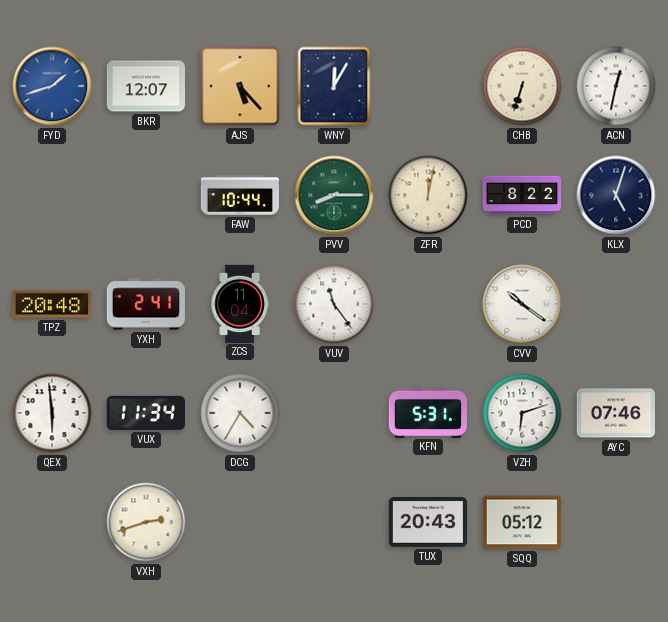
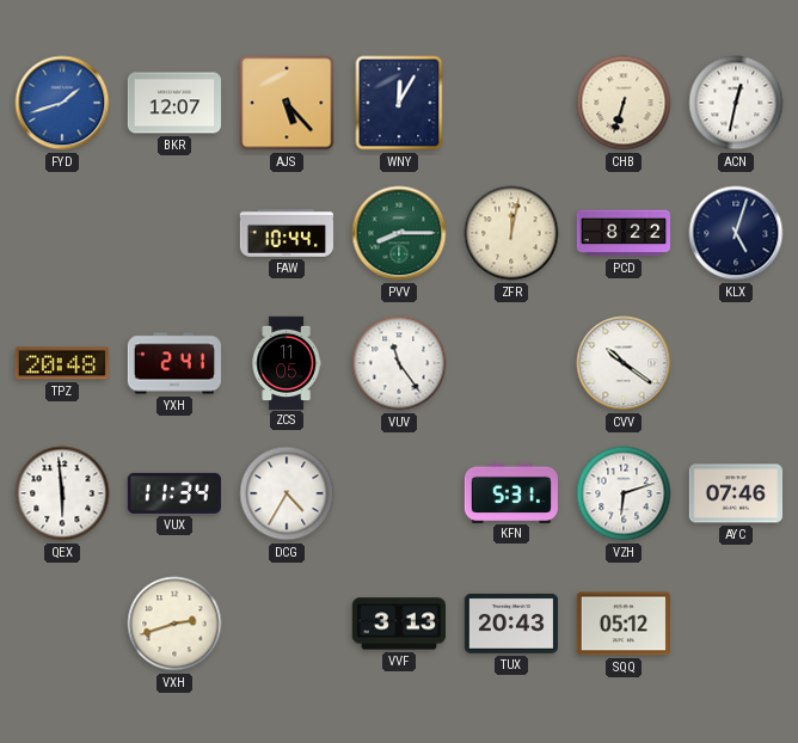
ZCS: 11:04 -> 11:05 (287, 362)
VVF: none -> 3:13 (398, 624)
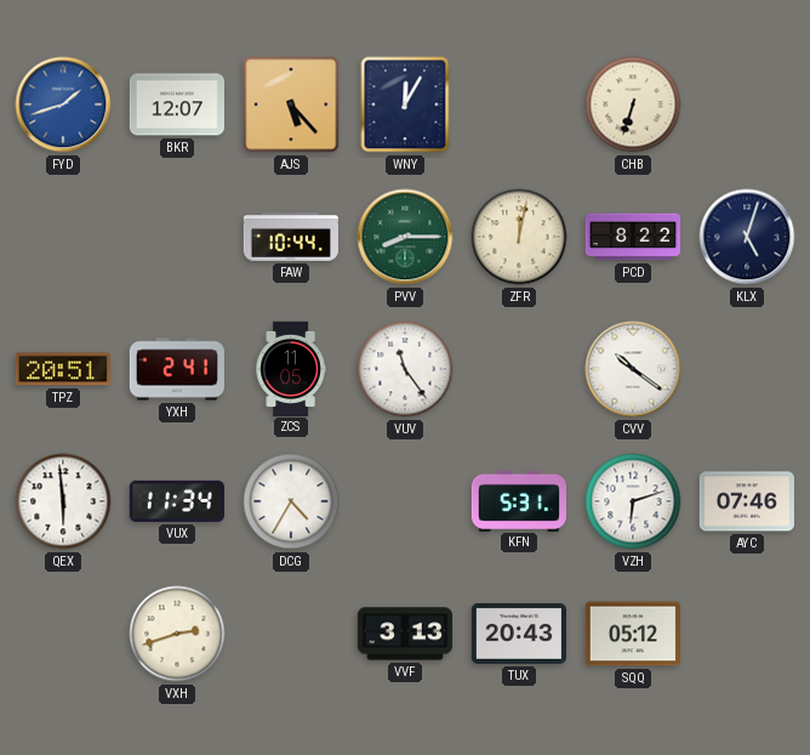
ACN: 12:32 -> none (736, 103)
TPZ: 20:48 -> 20:51 (63, 369)
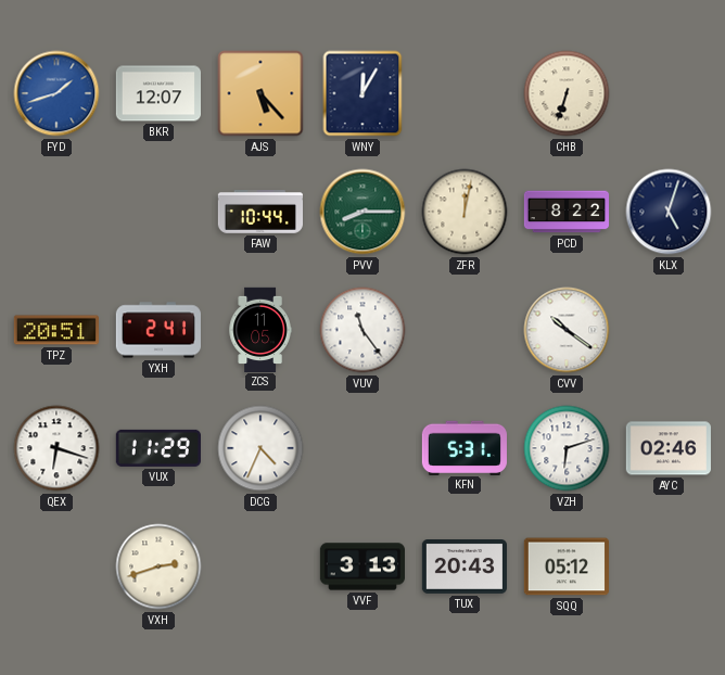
QEX: 5:59 -> 6:18 (56, 448)
VUX: 11:34 -> 11:29 (158, 448)
DCG: 4:35 -> 4:34 (260, 448)
AYC: 07:46 -> 02:46 (669, 448)
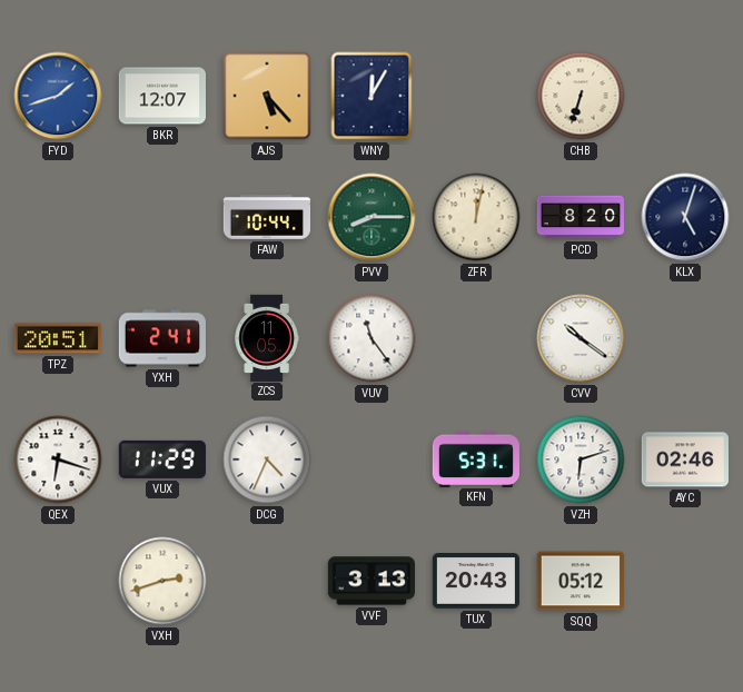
PCD: 8:22 -> 8:20 (581, 217)
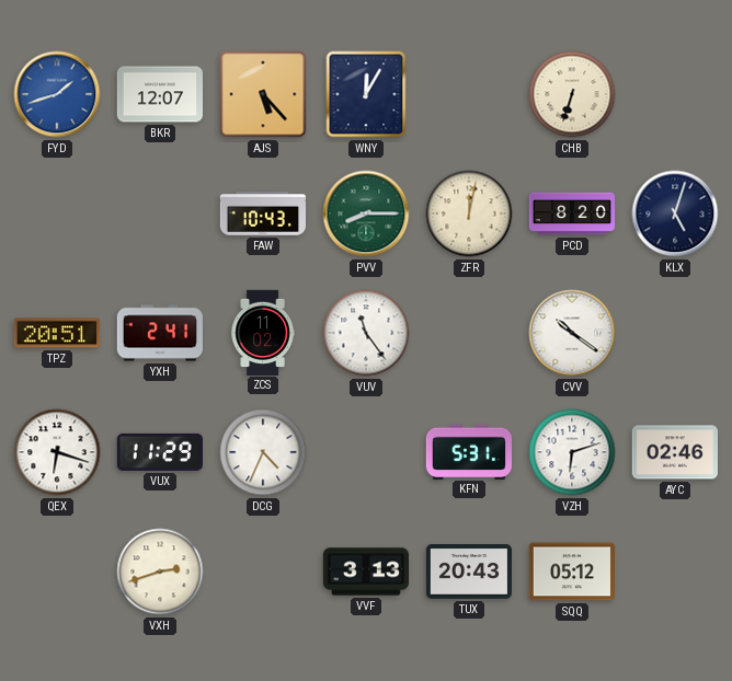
FAW: 10:44 -> 10:43 (262, 215)
ZCS: 11:05 -> 11:02 (263, 332)
